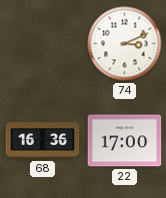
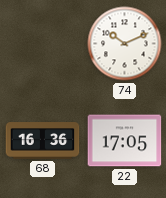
74: 3:11 -> 10:11 (125, 44)
22: 17:00 -> 17:05 (125, 141)
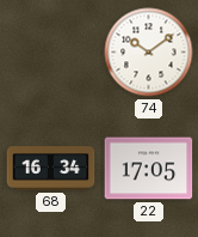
74: 10:11 -> 10:09 (149, 53)
68: 16:36 -> 16:34 (51, 169)
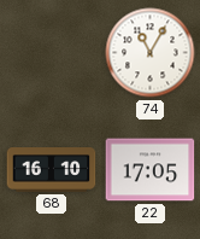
74: 10:09 -> 11:05 (151, 53)
68: 16:34 -> 16:10 (52, 170)
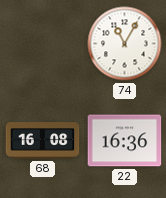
68: 16:10 -> 16:08 (43, 141)
22: 17:05 -> 16:36 (125, 141)
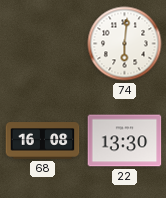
74: 11:05 -> 6:01 (125, 44)
22: 16:36 -> 13:30 (125, 141)
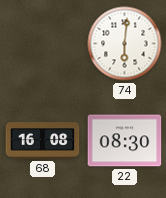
22: 13:30 -> 08:30 (125, 141)
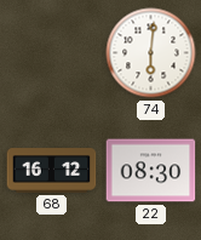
68: 16:08 -> 16:12 (52, 171)
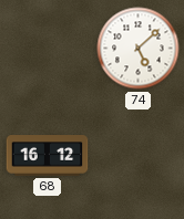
74: 6:01 -> 5:08 (139, 49)
22: 08:30 -> none (151, 171)
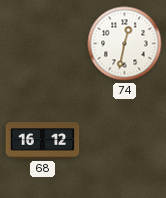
74: 5:08 -> 12:32 (125, 44)
